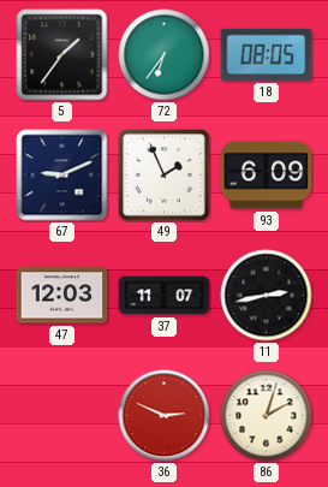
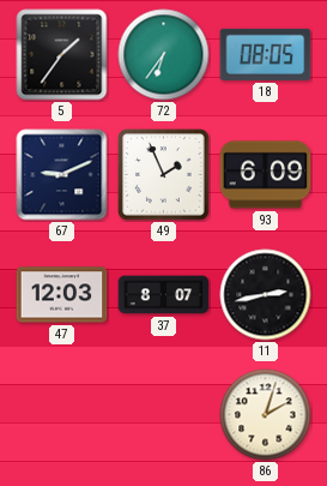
37: 11:07 -> 8:07 (164, 295)
36: 2:49 -> none (165, 416)
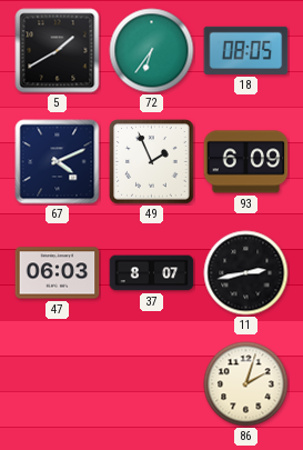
5: 1:36 -> 1:40 (58, 51)
67: 9:11 -> 4:11 (58, 162)
47: 12:03 -> 06:03 (58, 273)
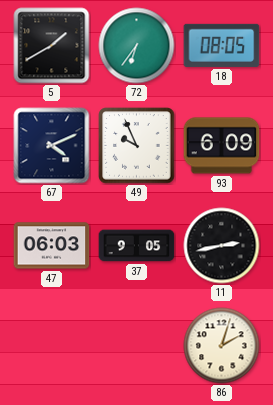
49: 1:56 -> 9:56 (137, 146)
37: 8:07 -> 9:05 (137, 246)
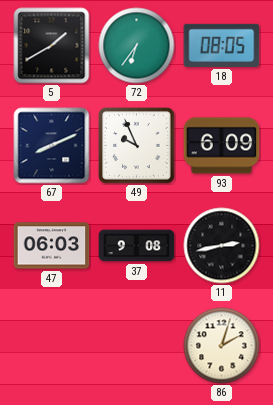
67: 4:11 -> 8:11 (52, 146)
37: 9:05 -> 9:08 (137, 246)
